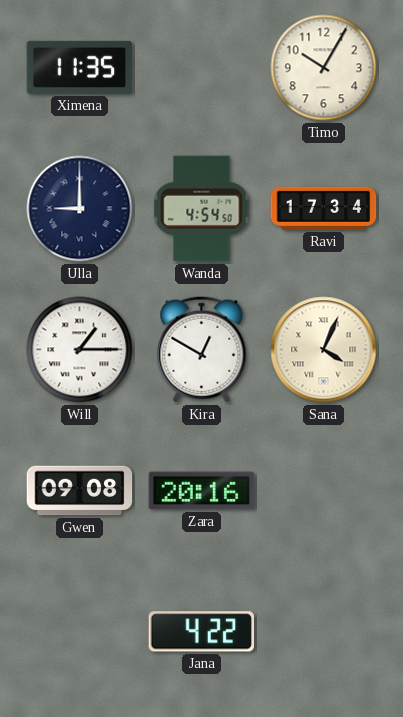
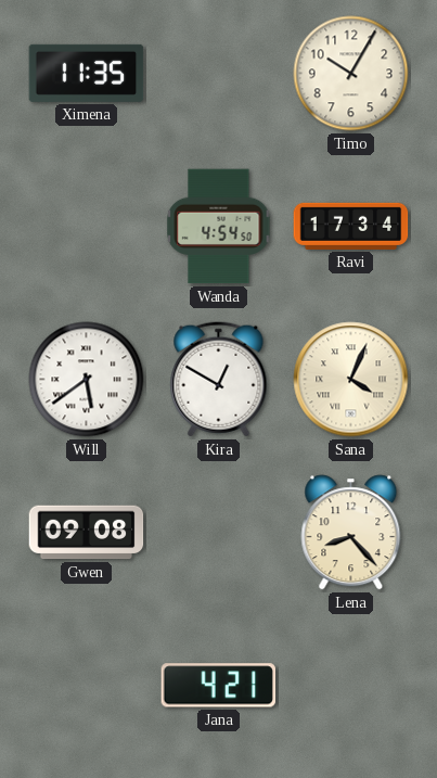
Ulla: 9:00 -> none (80, 209)
Will: 1:15 -> 5:39 (87, 380)
Zara: 20:16 -> none (202, 491)
Lena: none -> 8:23 (351, 533)
Jana: 4:22 -> 4:21 (218, 686)
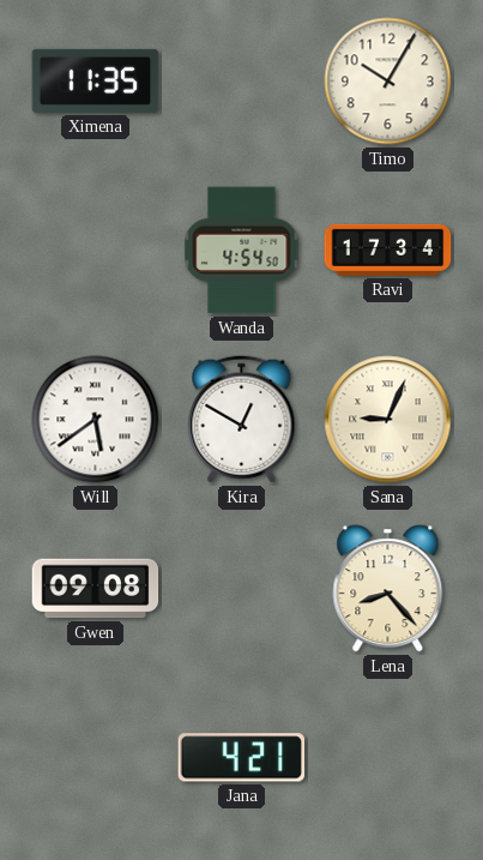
Sana: 4:04 -> 9:04 (388, 420)
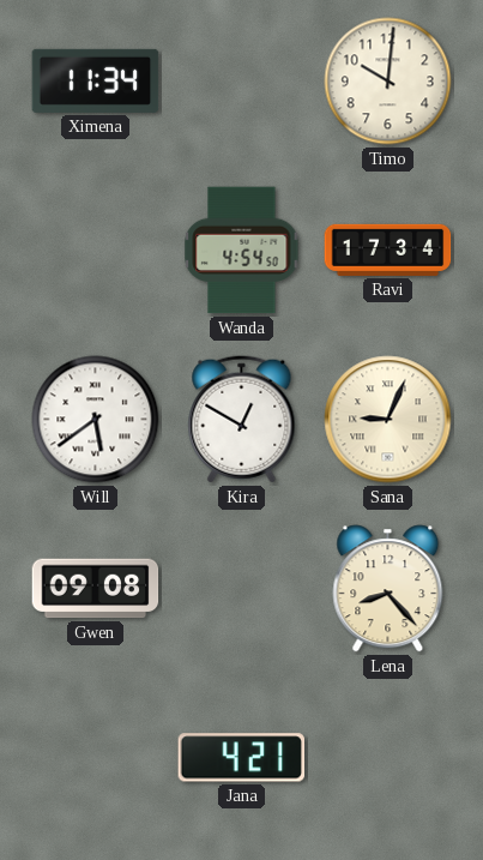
Ximena: 11:35 -> 11:34 (96, 80)
Timo: 10:05 -> 10:01 (388, 82)
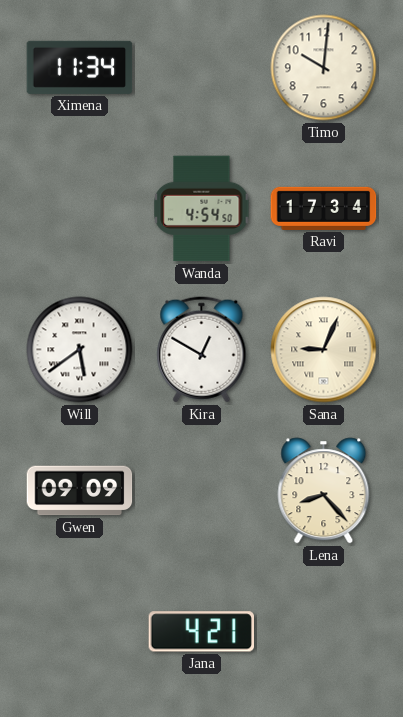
Gwen: 09:08 -> 09:09 (80, 491)
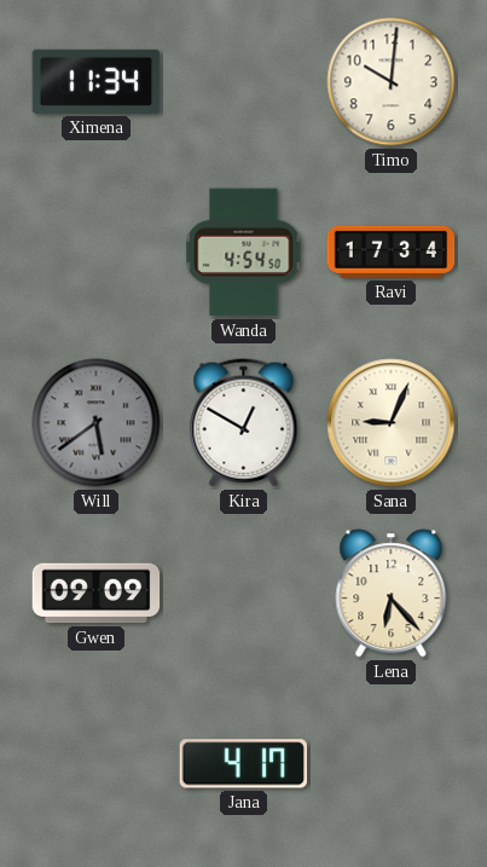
Will dial: white -> grey (97, 423)
Lena: 8:23 -> 6:23 (392, 594)
Jana: 4:21 -> 4:17 (243, 764)
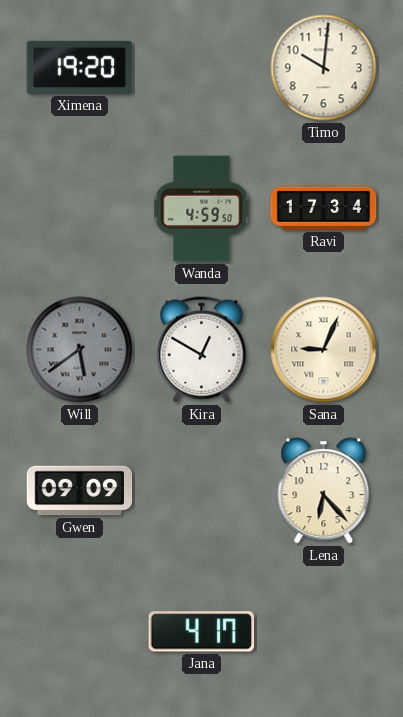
Ximena: 11:34 -> 19:20 (80, 67)
Wanda: 4:54 -> 4:59 (202, 209)
